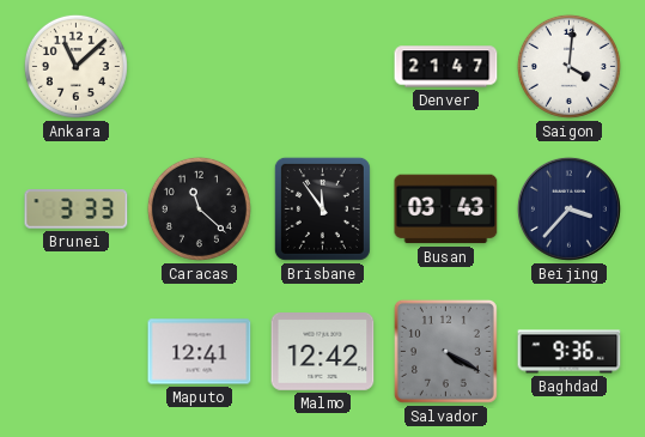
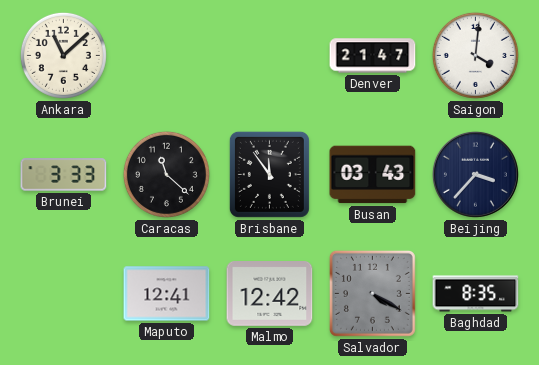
Baghdad: 9:36 -> 8:35 (476, 294)
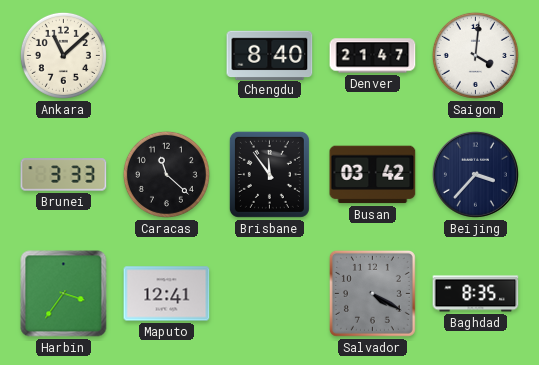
Chengdu: none -> 8:40 (270, 55)
Busan: 03:43 -> 03:42 (373, 175)
Harbin: none -> 3:36 (64, 294)
Malmo: 12:42 -> none (270, 294)
